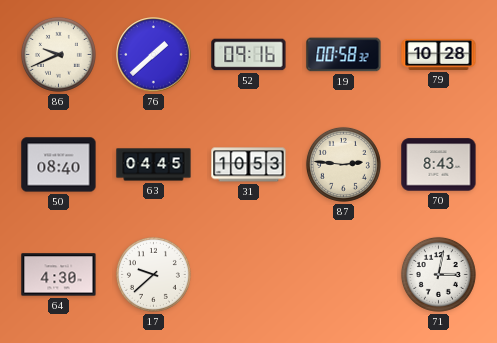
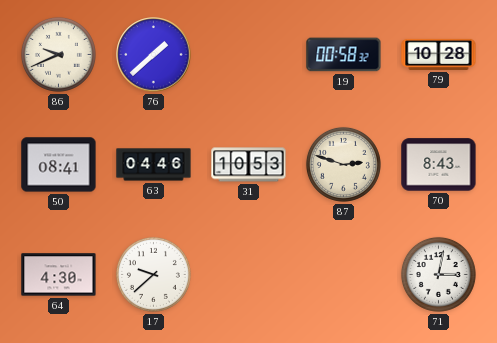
52: 09:16 -> none (249, 55)
50: 08:40 -> 08:41 (59, 165)
63: 04:45 -> 04:46 (154, 165)
87: 2:46 -> 2:48 (343, 164)
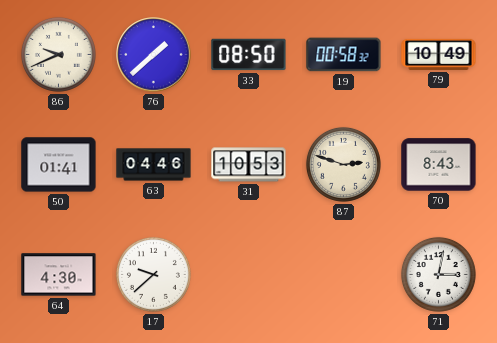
33: none -> 08:50 (249, 55)
79: 10:28 -> 10:49 (439, 54)
50: 08:41 -> 01:41 (59, 165)
